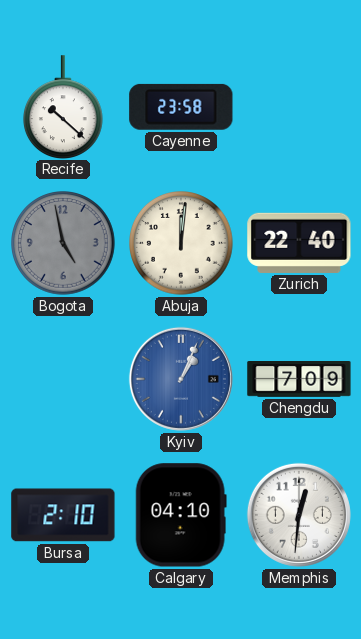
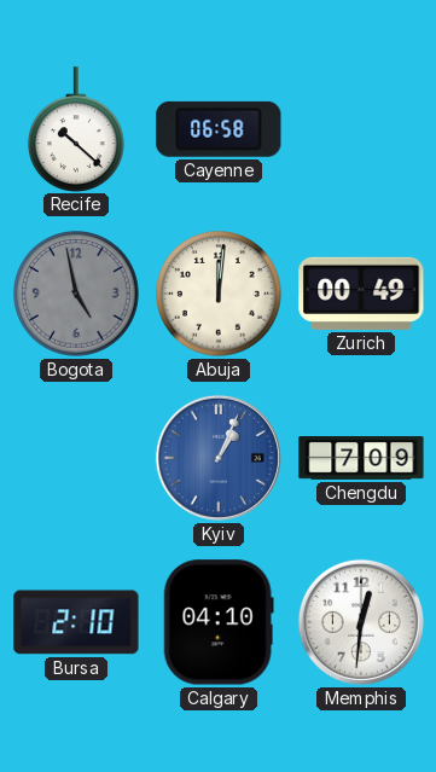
Cayenne: 23:58 -> 06:58 (219, 129)
Zurich: 22:40 -> 00:49 (361, 294)
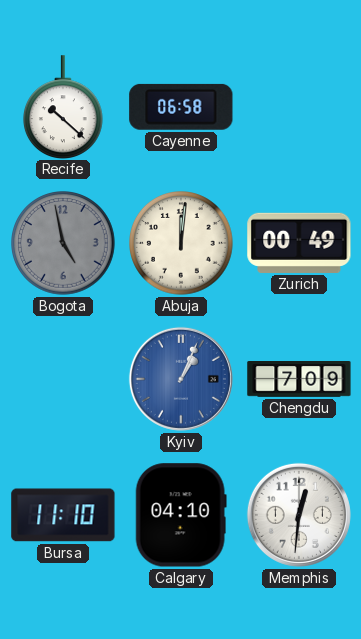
Bursa: 2:10 -> 11:10 (63, 515)
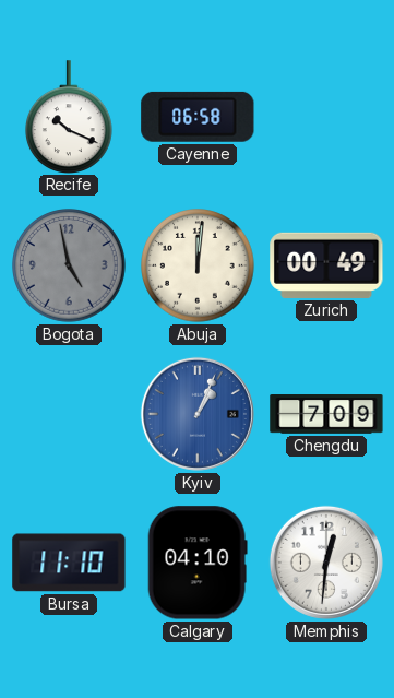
Recife: 10:22 -> 10:19 (70, 117)
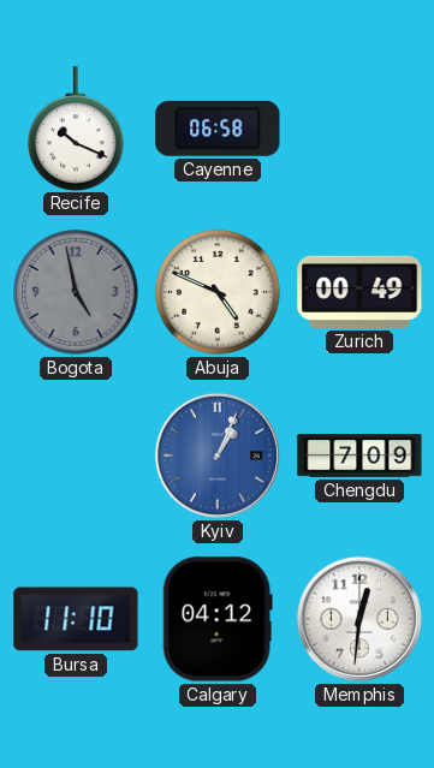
Abuja: 12:01 -> 4:49 (218, 293)
Calgary: 04:10 -> 04:12 (218, 619)
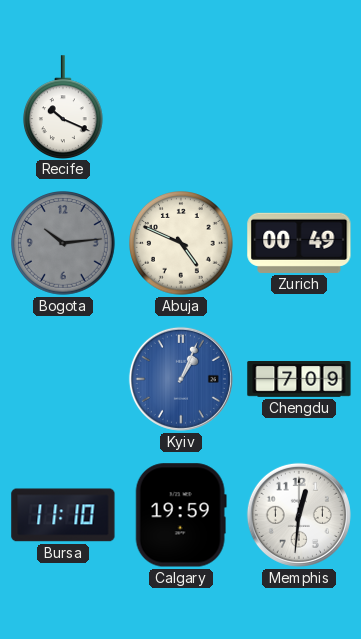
Cayenne: 06:58 -> none (218, 129)
Bogota: 4:58 -> 10:14 (63, 244)
Calgary: 04:12 -> 19:59 (181, 515)
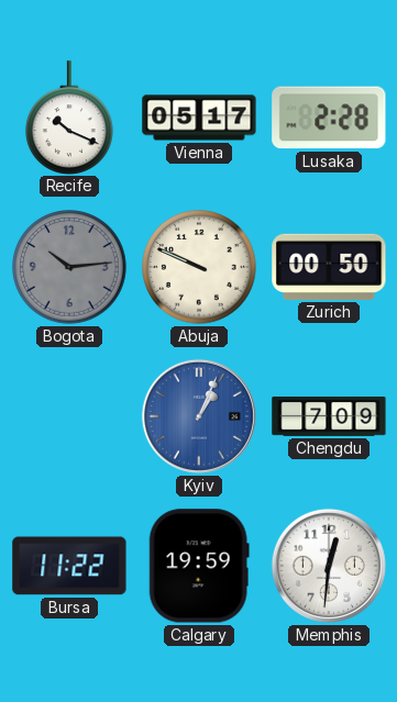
Vienna: none -> 05:17 (199, 118)
Lusaka: none -> 2:28 (329, 118)
Abuja: 4:49 -> 9:49 (199, 268)
Zurich: 00:49 -> 00:50 (329, 267)
Bursa: 11:10 -> 11:22 (69, 566)
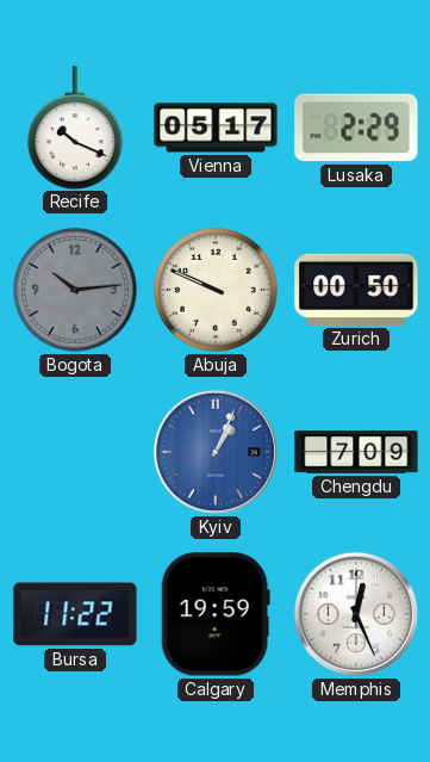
Lusaka: 2:28 -> 2:29 (356, 128)
Memphis: 12:31 -> 12:26 (356, 614)
